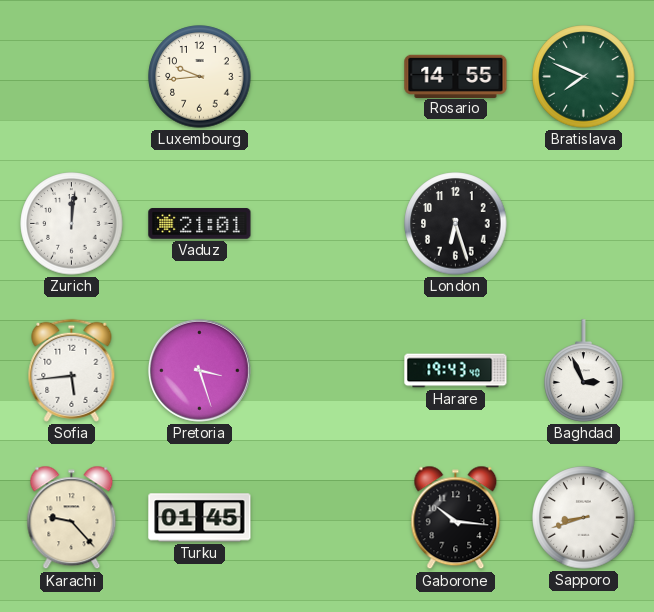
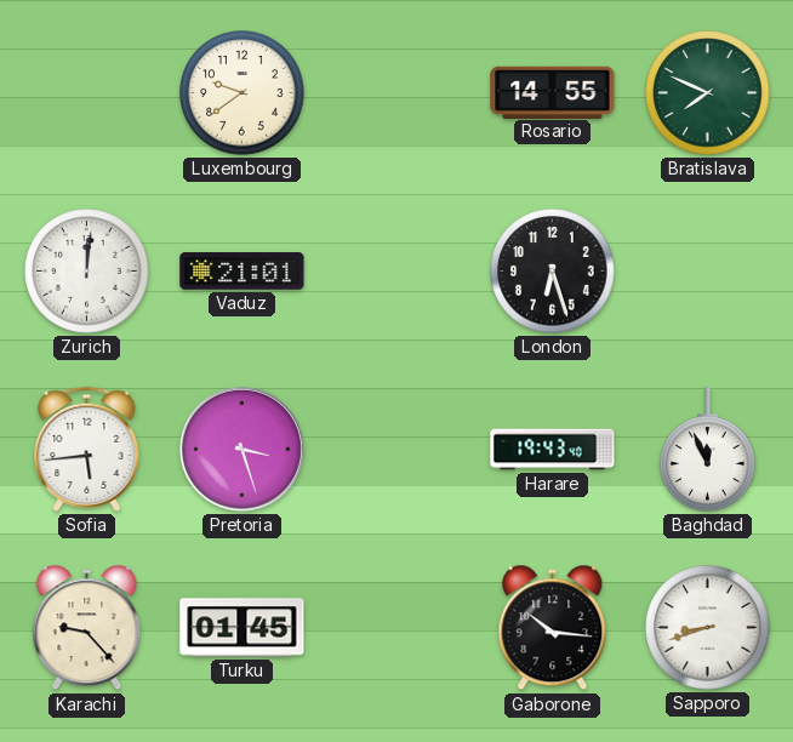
Luxembourg: 9:44 -> 9:39 (243, 93)
Baghdad: 2:56 -> 11:56 (708, 450)
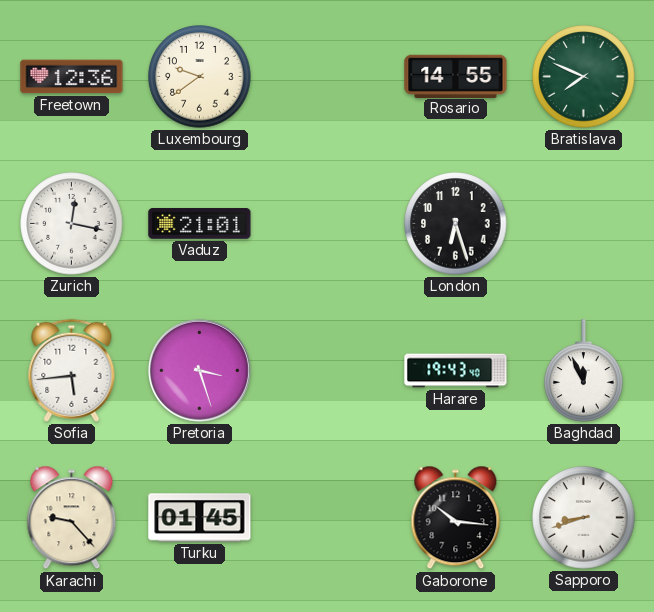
Freetown: none -> 12:36 (72, 77)
Zurich: 12:01 -> 12:17 (72, 224)
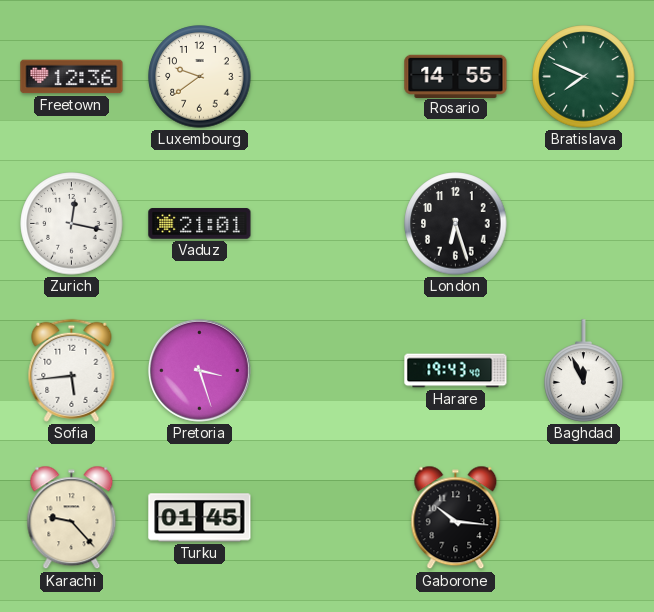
Sapporo: 8:42 -> none (584, 518)
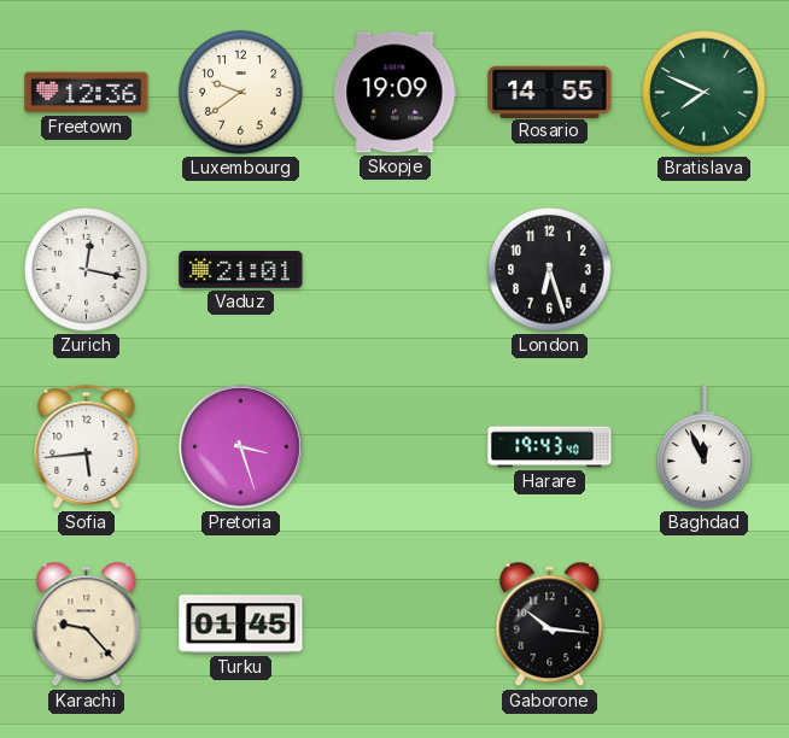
Skopje: none -> 19:09 (396, 93)
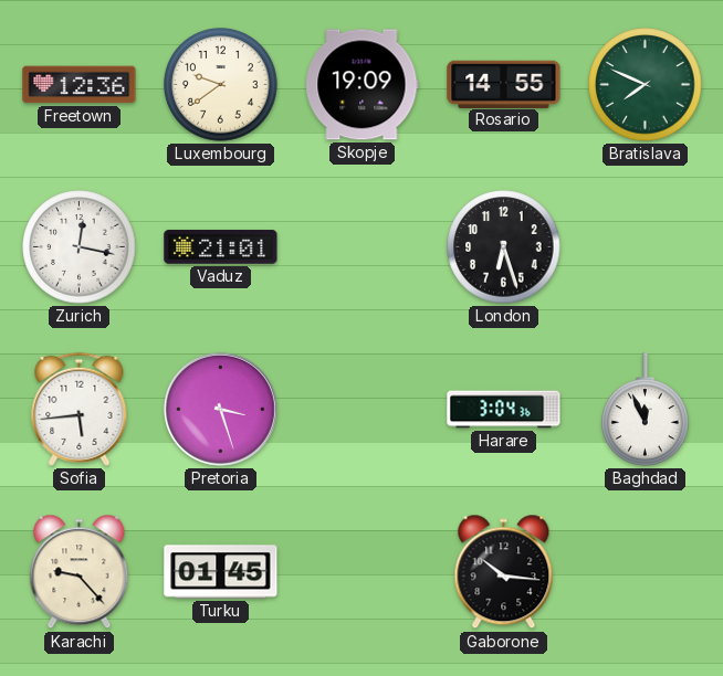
Harare: 19:43 -> 3:04 (504, 410)
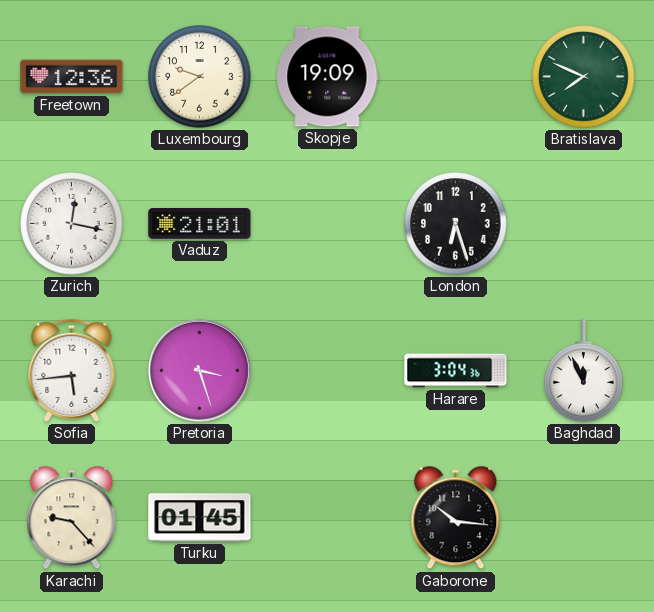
Rosario: 14:55 -> none (504, 84)
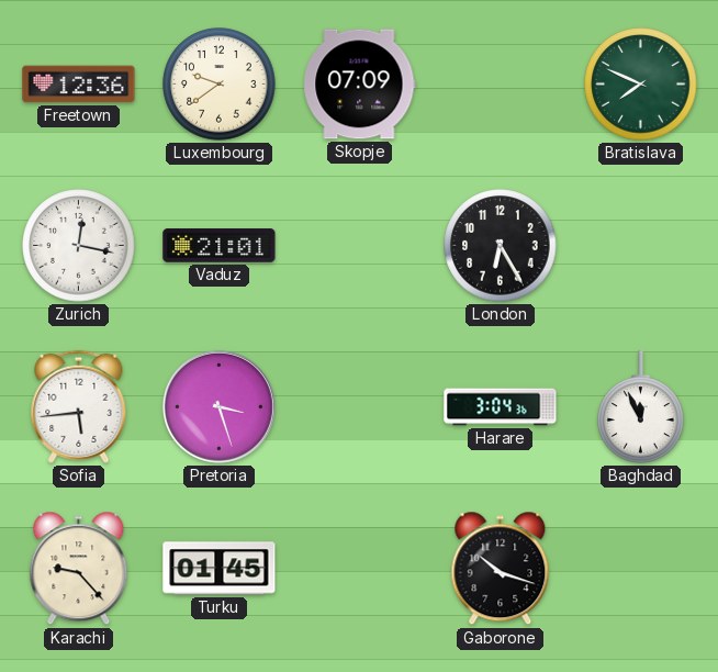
Skopje: 19:09 -> 07:09 (360, 85)
London: 6:27 -> 6:25 (501, 246)
Gaborone: 10:16 -> 10:18 (501, 569)
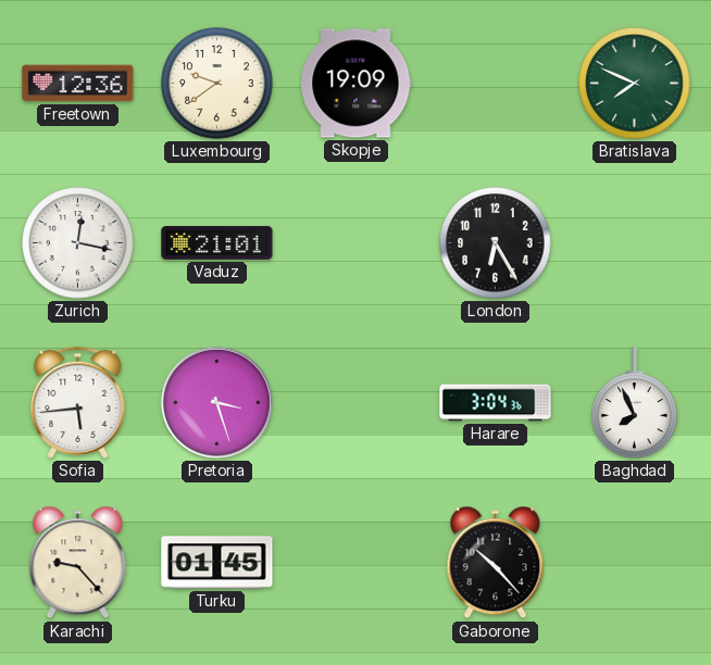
Skopje: 07:09 -> 19:09 (357, 84)
Baghdad: 11:56 -> 7:56 (635, 403)
Gaborone: 10:18 -> 10:23 (496, 563)
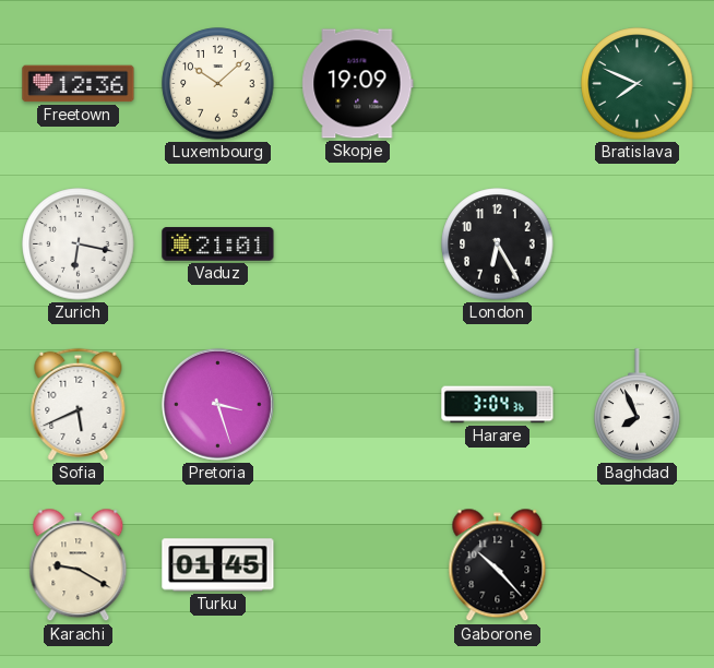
Luxembourg: 9:39 -> 10:08 (218, 84)
Zurich: 12:17 -> 6:17 (79, 244)
Sofia: 5:44 -> 5:41 (79, 404)
Karachi: 9:23 -> 9:20 (79, 565)
